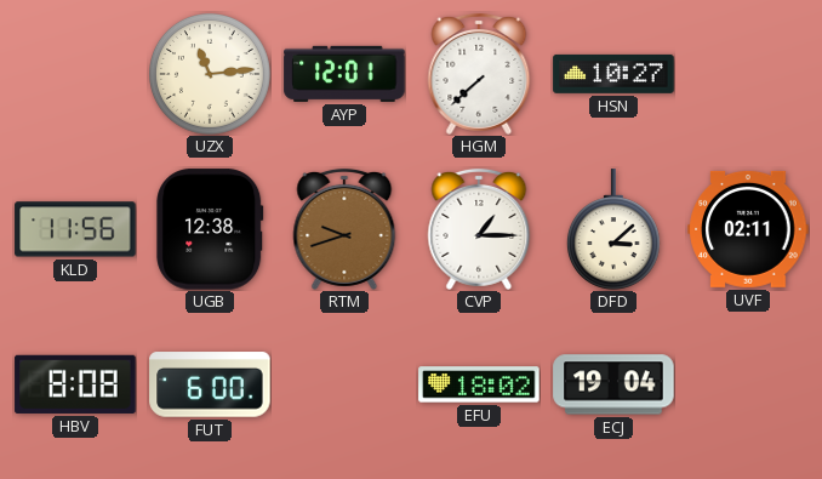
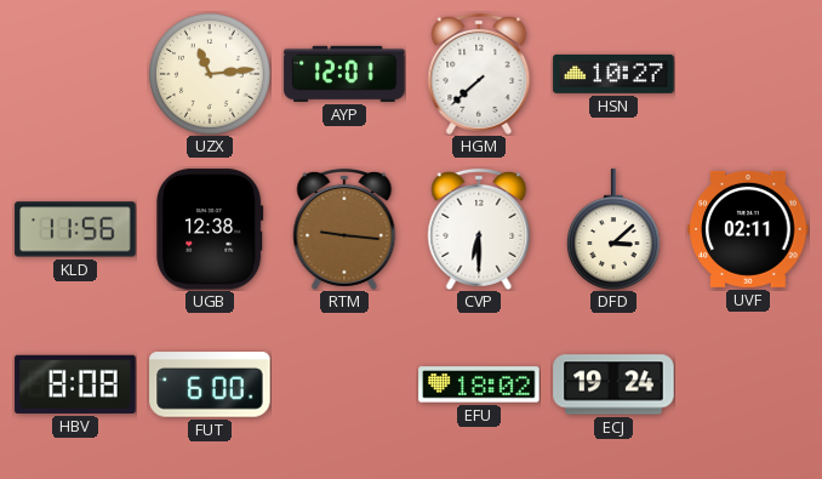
RTM: 9:42 -> 9:16 (344, 229)
CVP: 1:15 -> 6:30 (479, 229)
ECJ: 19:04 -> 19:24 (613, 384)
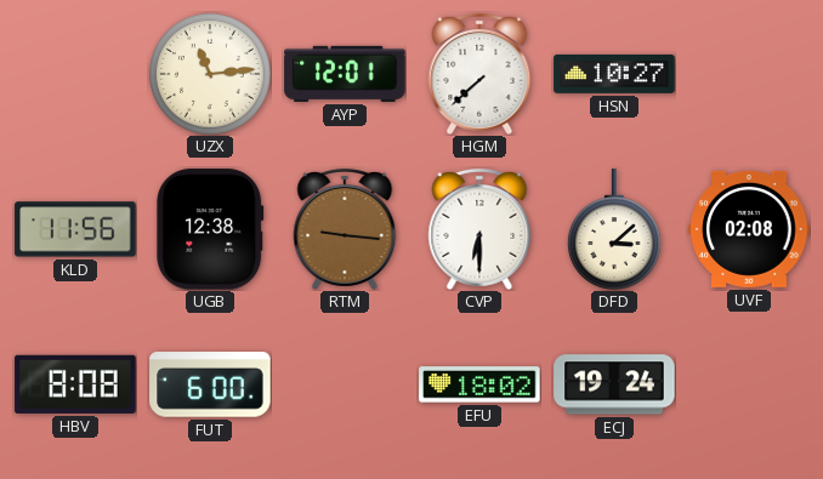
UVF: 02:11 -> 02:08 (749, 229)
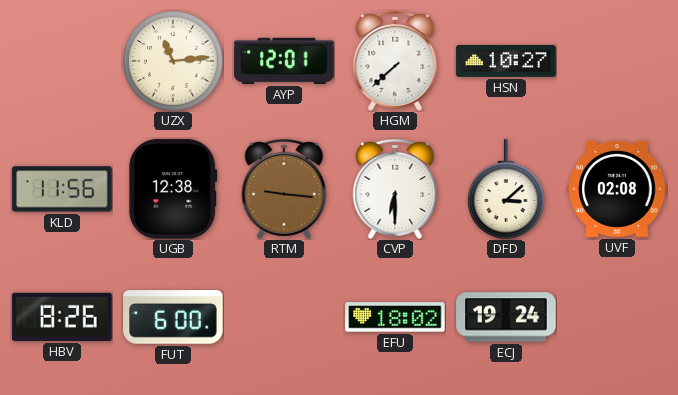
HBV: 8:08 -> 8:26 (62, 317)
